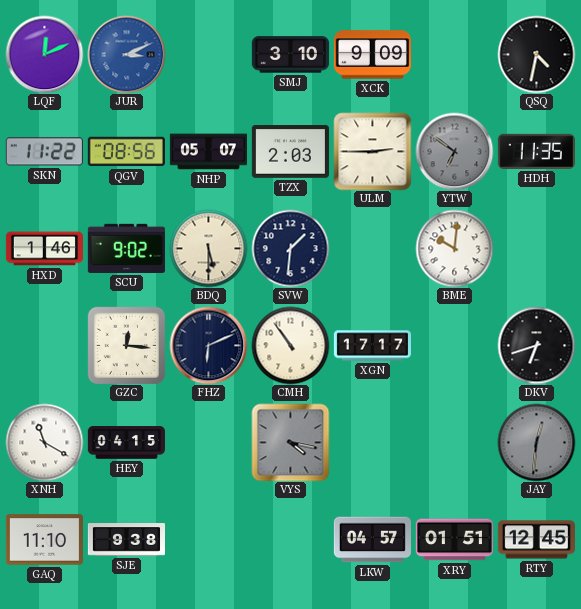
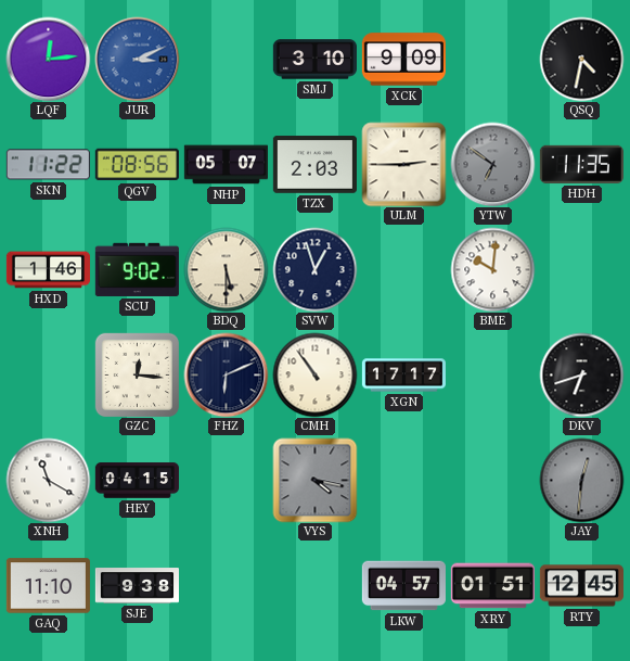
LQF: 12:11 -> 12:14 (48, 59)
SVW: 1:31 -> 12:57 (314, 269)
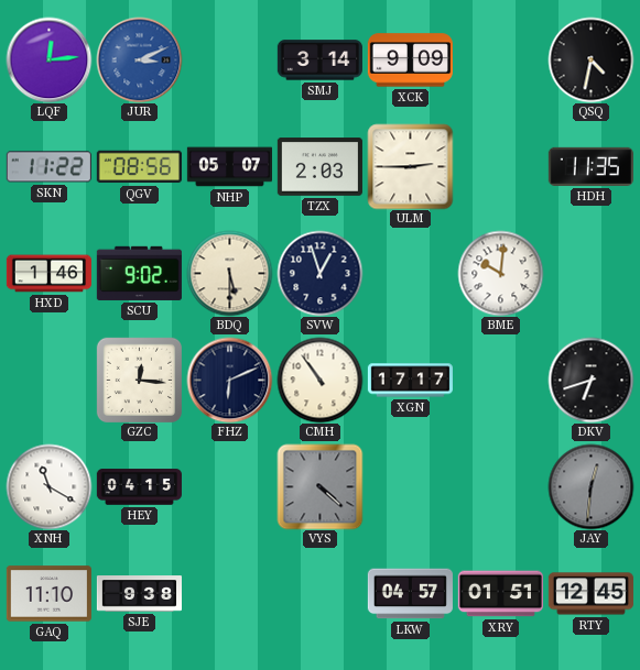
SMJ: 3:10 -> 3:14 (319, 61)
YTW: 6:51 -> none (492, 164)
VYS: 4:17 -> 4:22 (319, 486)
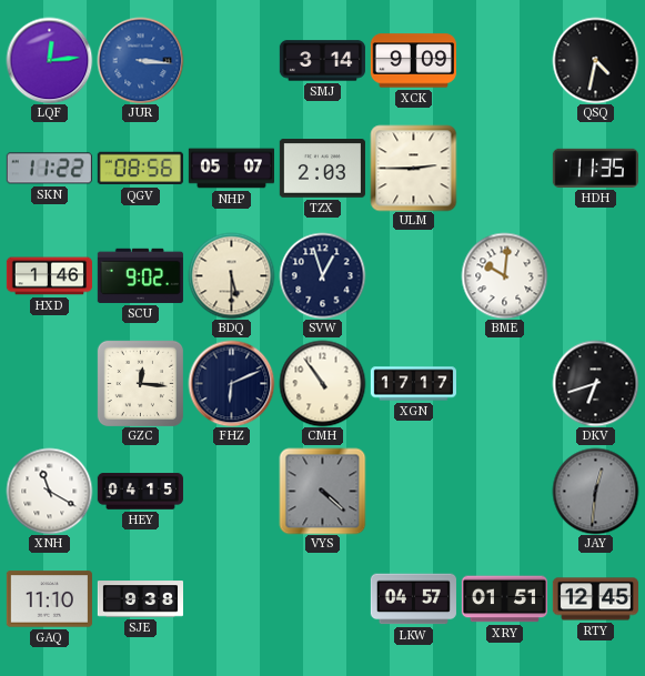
JUR: 3:11 -> 3:16 (140, 60)
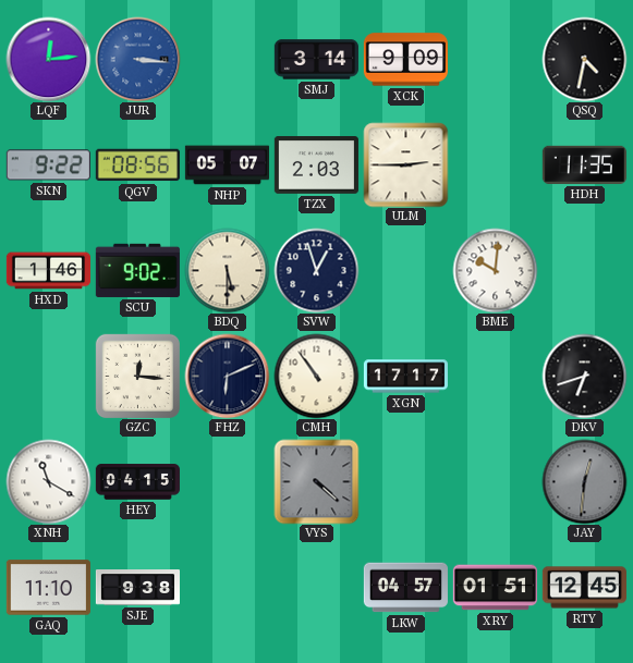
SKN: 11:22 -> 9:22 (48, 165)
